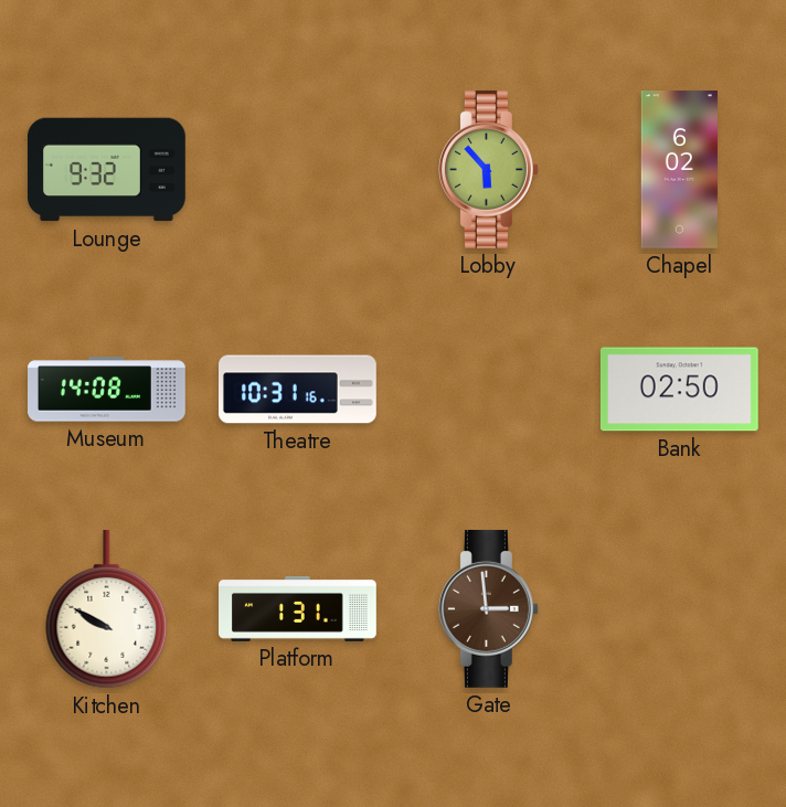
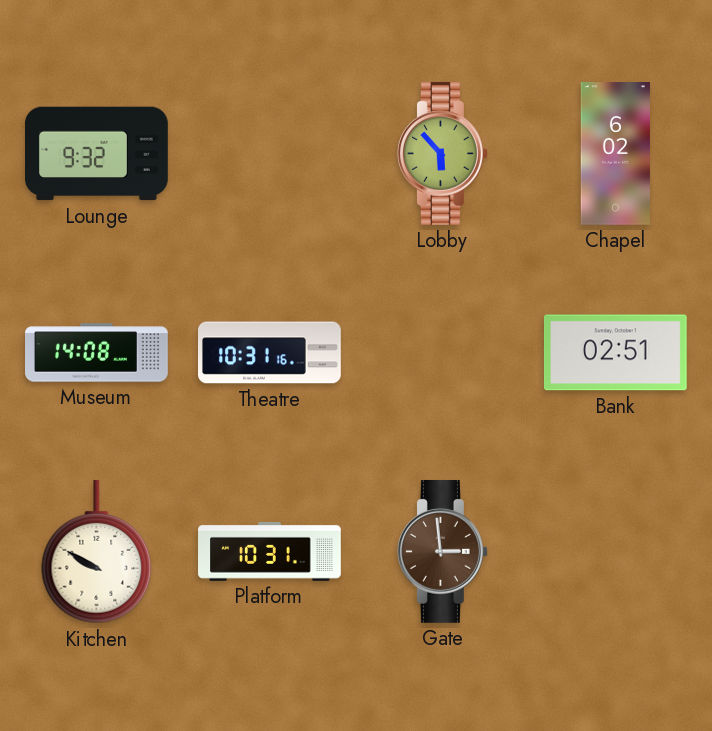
Bank: 02:50 -> 02:51 (615, 353)
Platform: 1:31 -> 10:31 (270, 551)
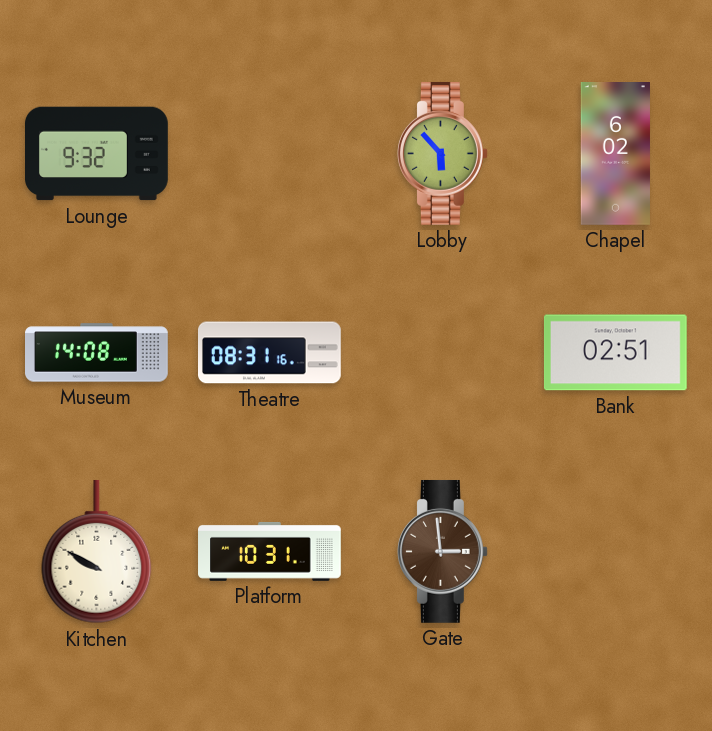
Theatre: 10:31 -> 08:31 (270, 353)
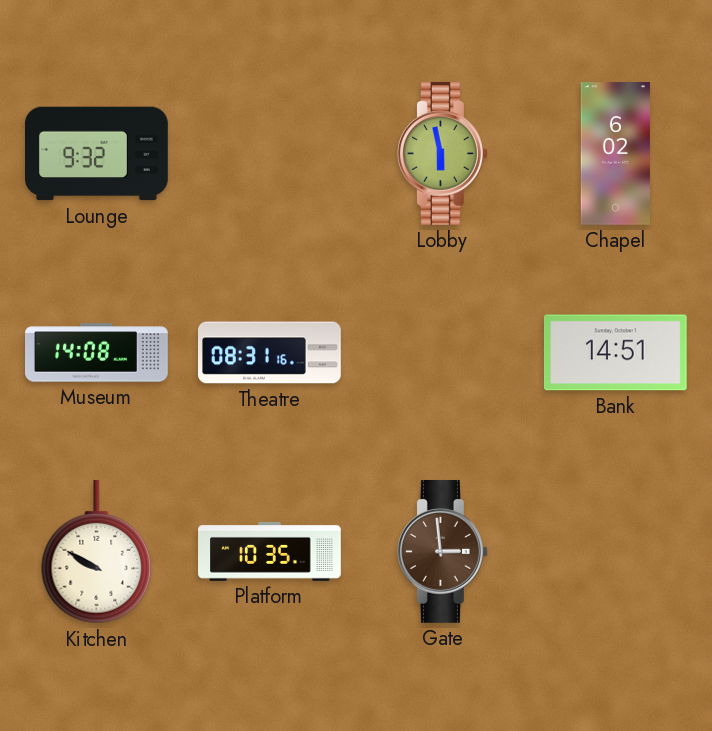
Lobby: 5:53 -> 5:58 (442, 153)
Bank: 02:51 -> 14:51 (615, 353)
Platform: 10:31 -> 10:35 (270, 551)
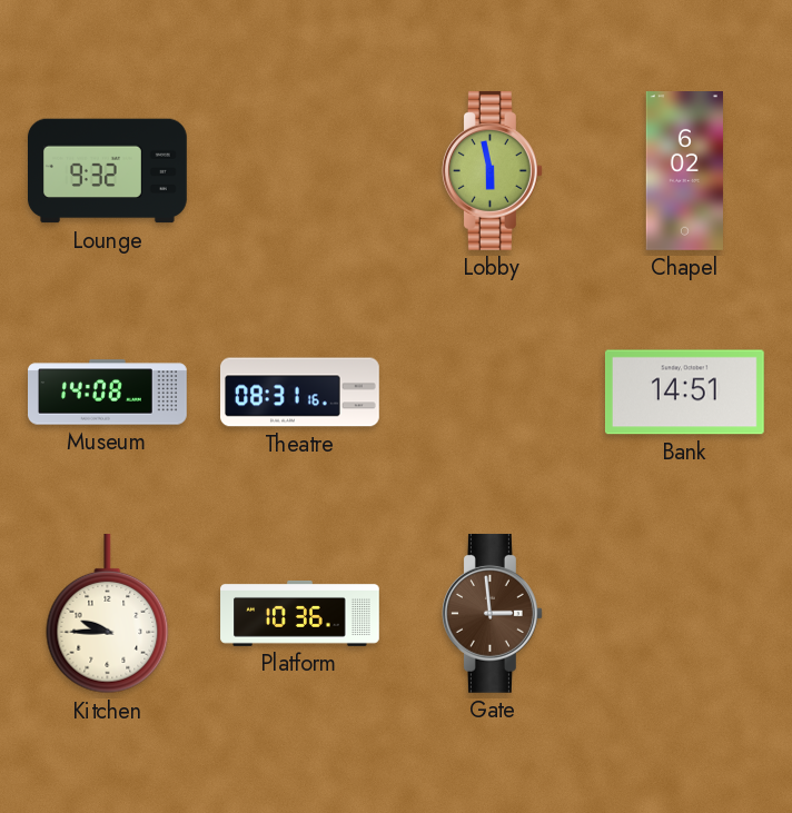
Kitchen: 9:50 -> 9:45 (108, 614)
Platform: 10:35 -> 10:36 (300, 613)
